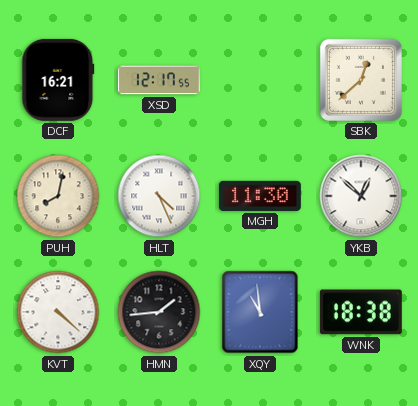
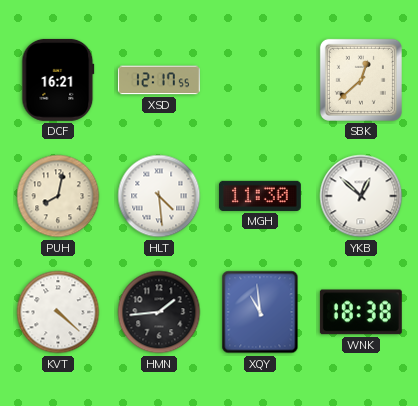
HLT: 4:26 -> 4:29 (159, 196)
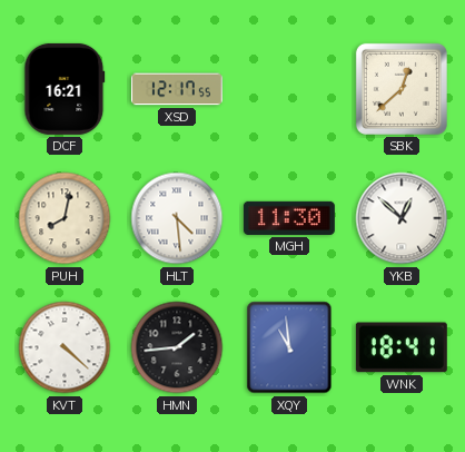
WNK: 18:38 -> 18:41 (402, 347)
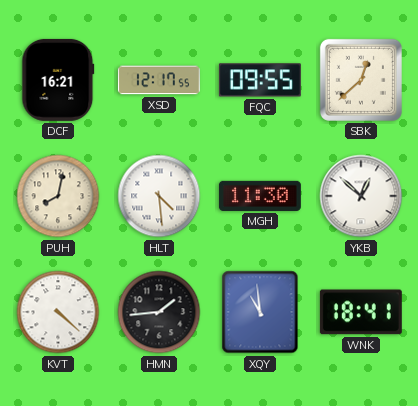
FQC: none -> 09:55 (260, 80)
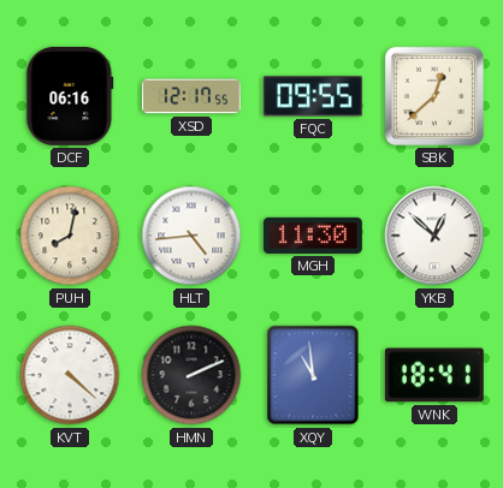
DCF: 16:21 -> 06:16 (70, 96)
HLT: 4:29 -> 4:44 (191, 236)
HMN: 1:44 -> 2:11 (191, 375)
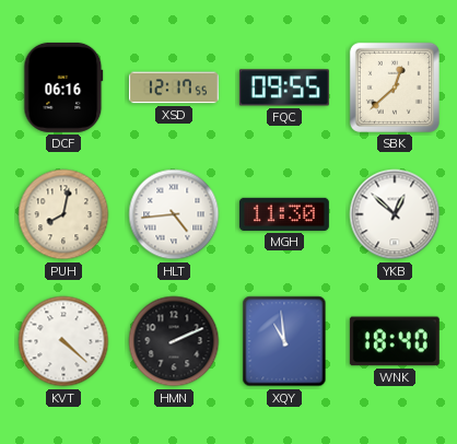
WNK: 18:41 -> 18:40 (395, 341)
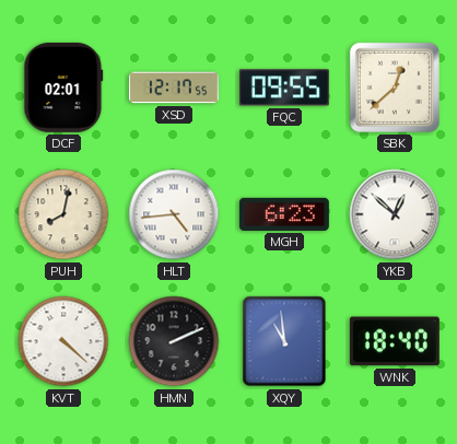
DCF: 06:16 -> 02:01 (63, 87)
MGH: 11:30 -> 6:23 (284, 214)
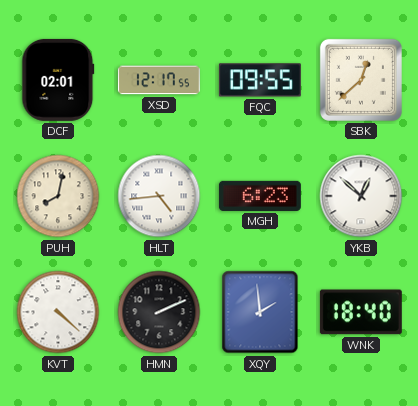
XQY: 10:59 -> 1:59 (260, 312)
